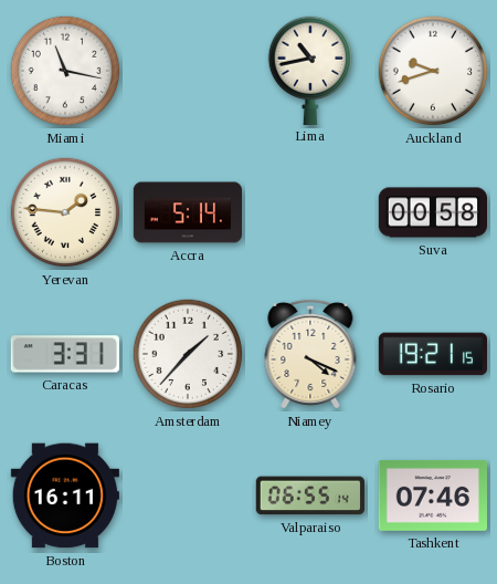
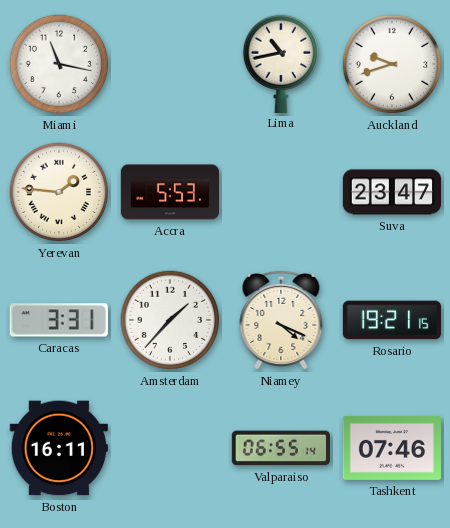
Accra: 5:14 -> 5:53 (169, 192)
Suva: 00:58 -> 23:47 (391, 192)
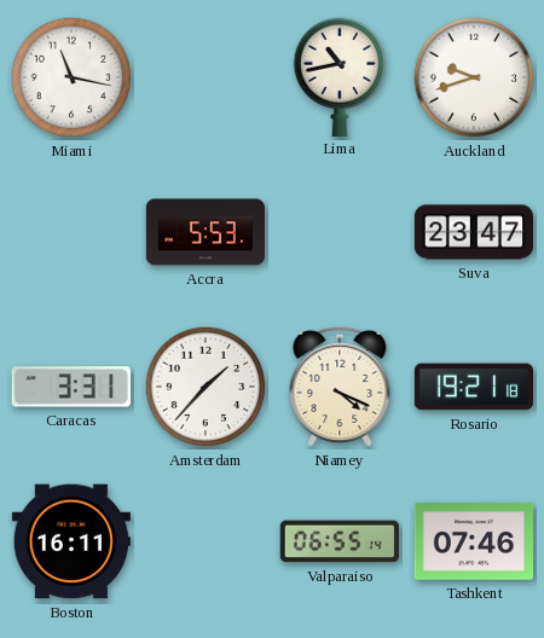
Yerevan: 1:46 -> none (59, 192)
Rosario: 19:21:15 -> 19:21:18 (473, 387)
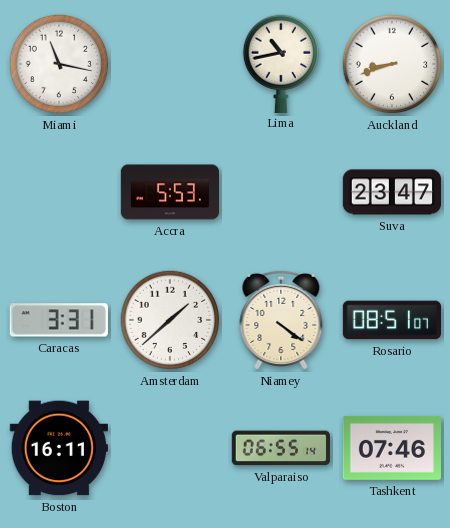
Auckland: 9:42 -> 8:42 (392, 64)
Amsterdam: 1:37 -> 1:38 (170, 320)
Niamey: 4:19 -> 4:21 (281, 320)
Rosario: 19:21 -> 08:51 (391, 320)
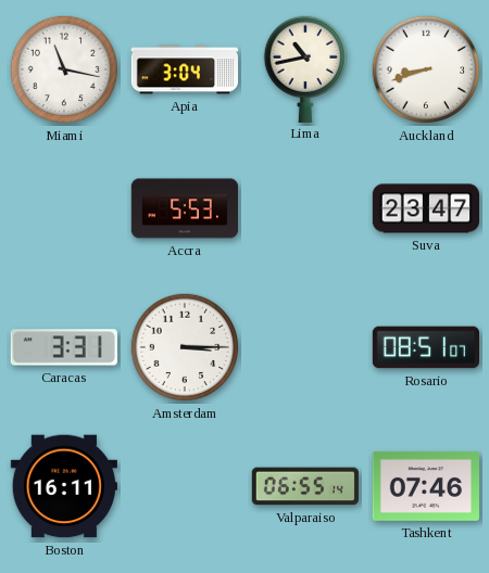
Apia: none -> 3:04 (184, 69)
Amsterdam: 1:38 -> 3:15 (185, 347)
Niamey: 4:21 -> none (281, 320)
